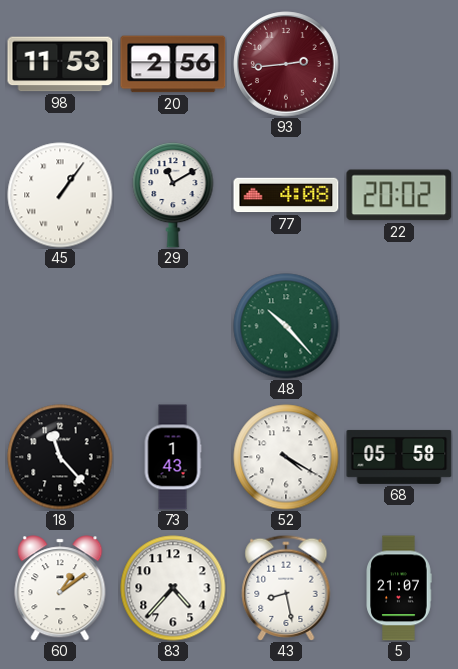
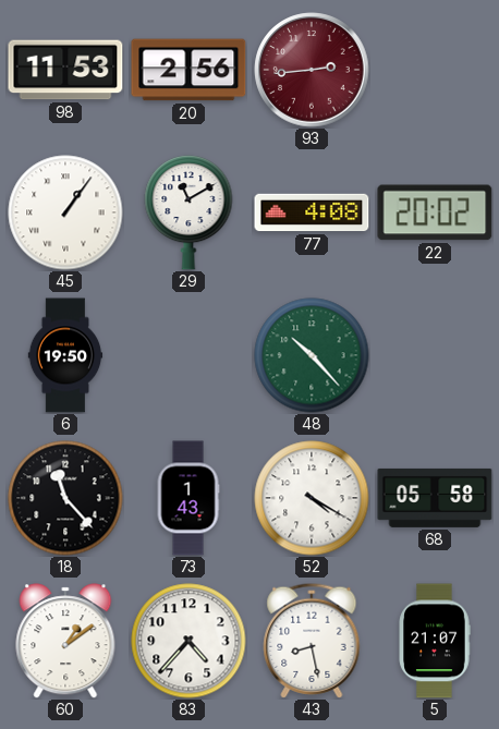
6: none -> 19:50 (65, 355)
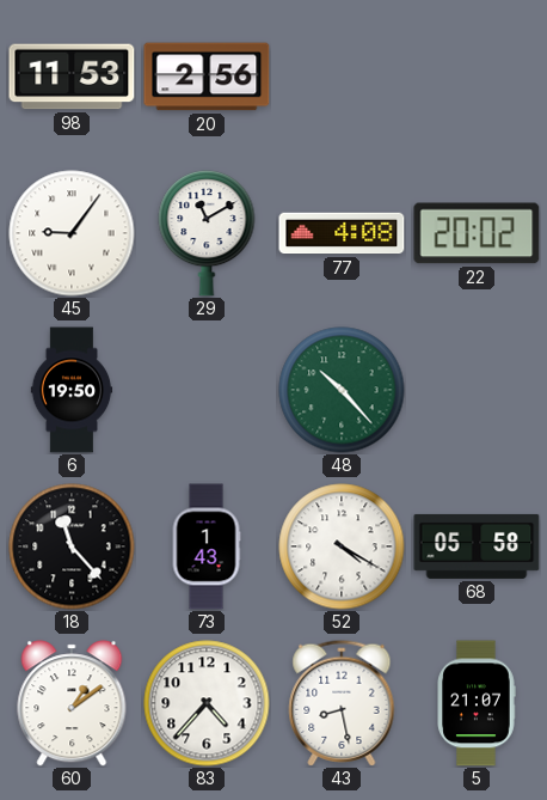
93: 2:44 -> none (312, 70)
45: 1:06 -> 9:06 (72, 233)
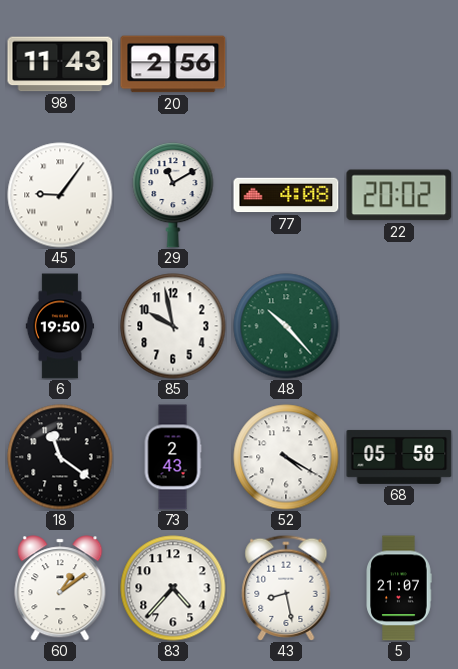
98: 11:53 -> 11:43 (60, 64)
85: none -> 9:58 (173, 326)
18: 11:23 -> 11:21 (60, 457)
73: 1:43 -> 2:43 (173, 457)
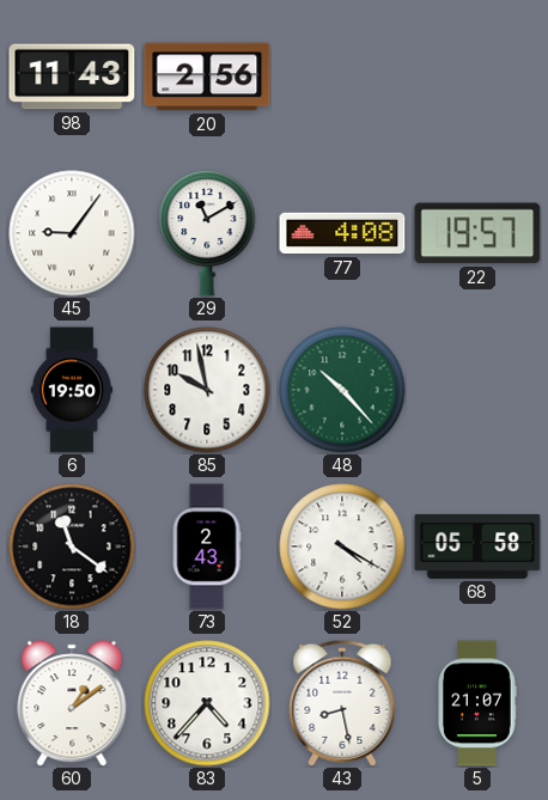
22: 20:02 -> 19:57 (477, 233)
